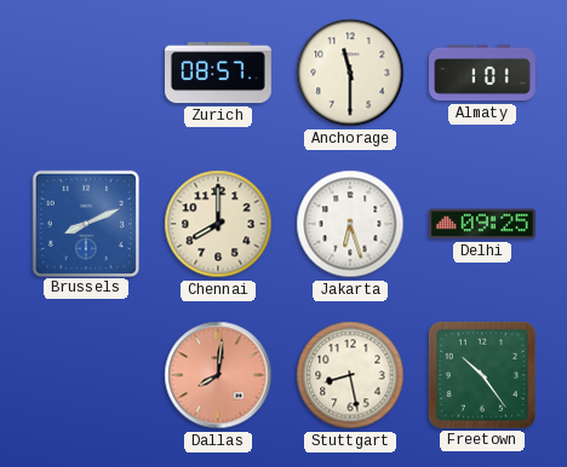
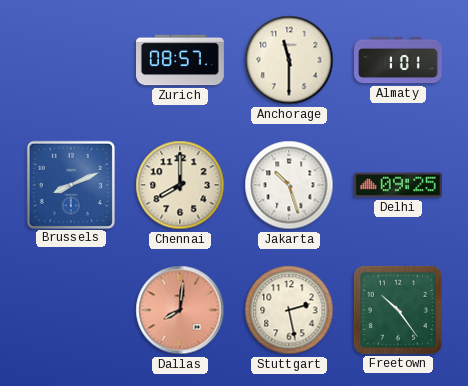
Jakarta: 6:27 -> 10:27 (289, 185)
Stuttgart: 8:28 -> 2:28 (289, 310)
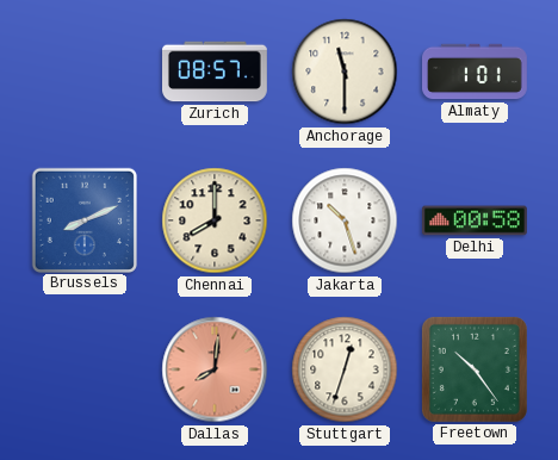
Delhi: 09:25 -> 00:58 (475, 220)
Stuttgart: 2:28 -> 12:33 (345, 369)
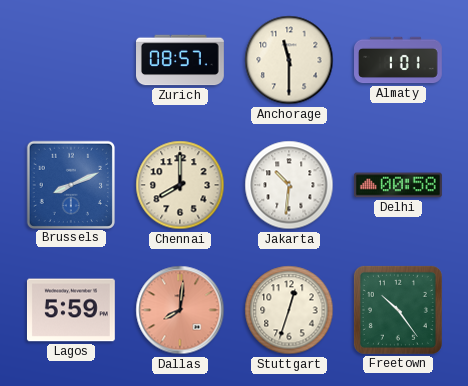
Jakarta: 10:27 -> 10:31 (289, 185)
Lagos: none -> 5:59 (71, 310)
